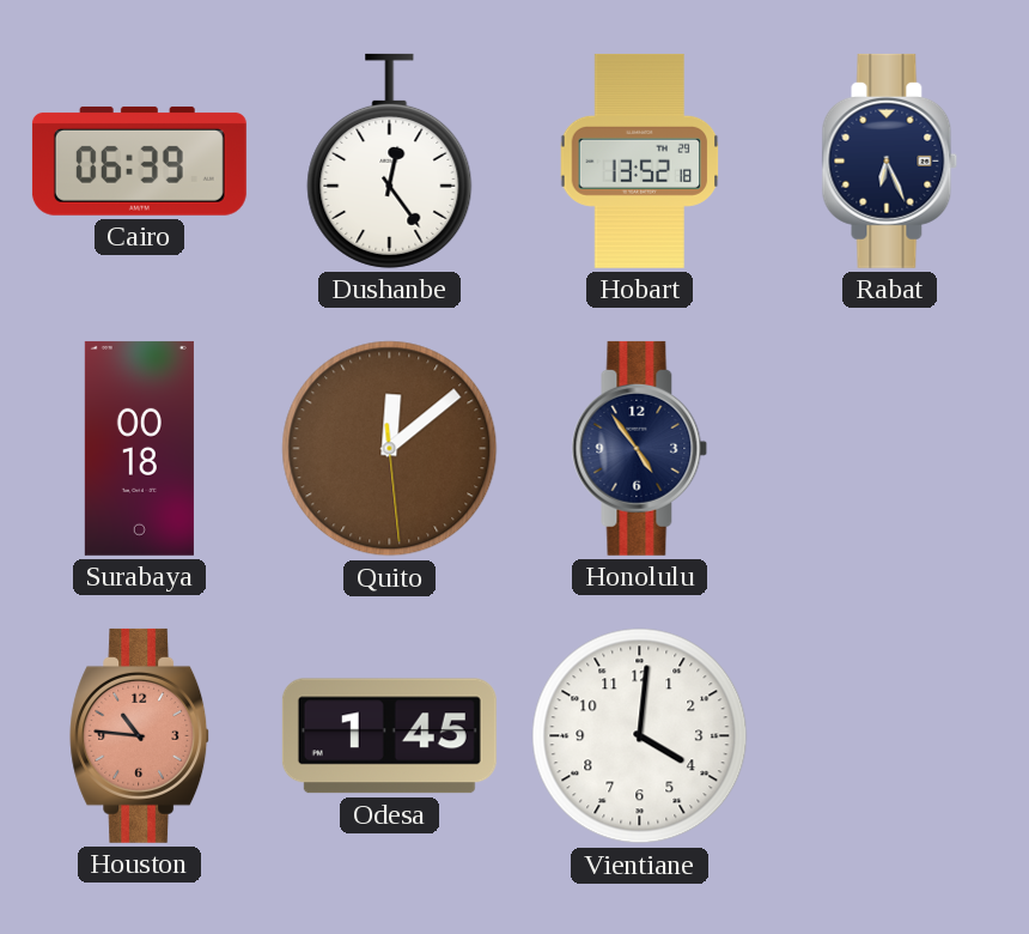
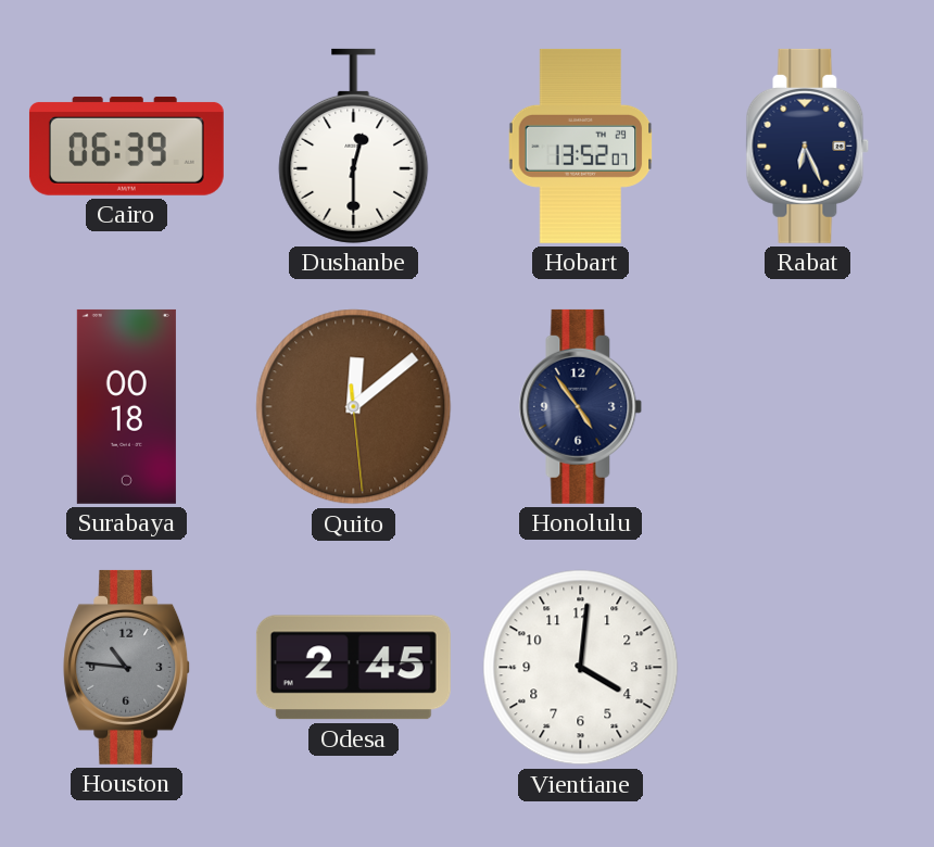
Dushanbe: 12:24 -> 12:30 (354, 146)
Hobart: 13:52:18 -> 13:52:07 (581, 146)
Houston dial: salmon -> grey (127, 667)
Odesa: 1:45 -> 2:45 (353, 668)
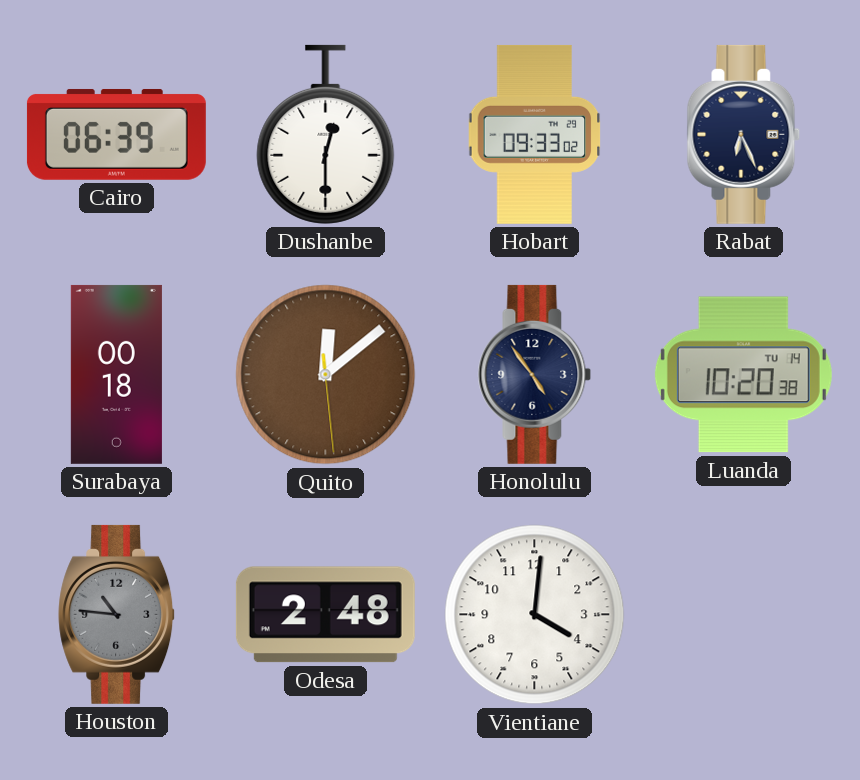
Hobart: 13:52 -> 09:33 (535, 134)
Luanda: none -> 10:20 (743, 375)
Odesa: 2:45 -> 2:48 (325, 615)
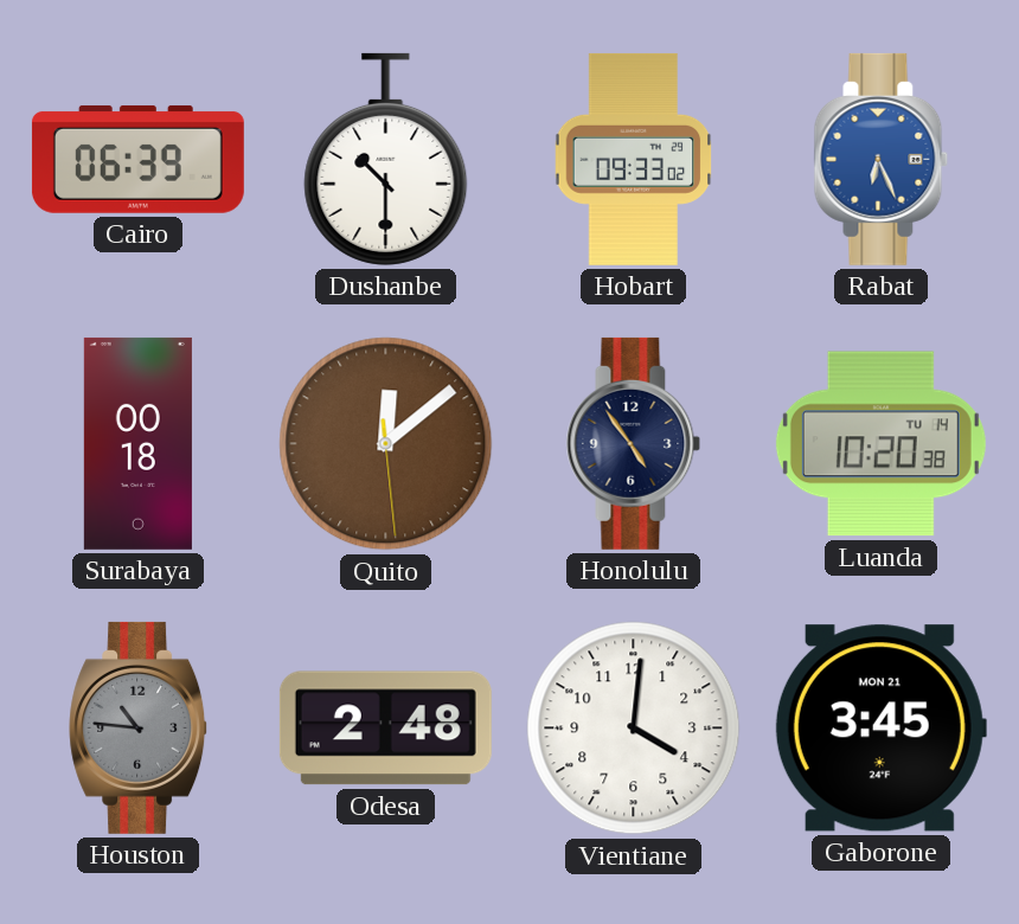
Dushanbe: 12:30 -> 10:30 (386, 159)
Rabat dial: navy -> blue (882, 159)
Gaborone: none -> 3:45 (880, 729)
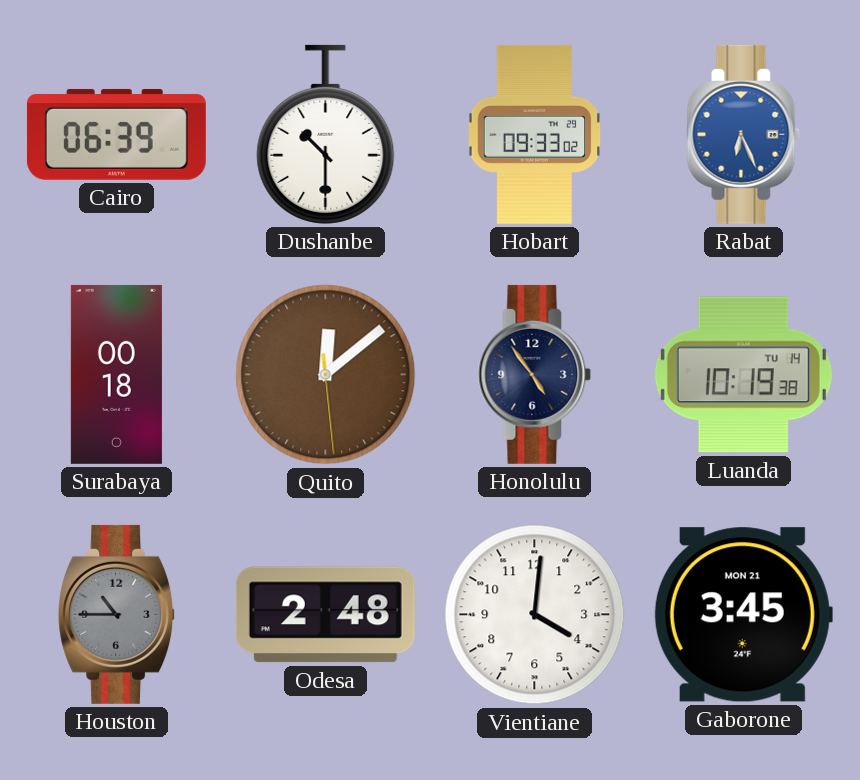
Luanda: 10:20 -> 10:19 (743, 375)
Houston: 10:46 -> 10:45 (117, 614)
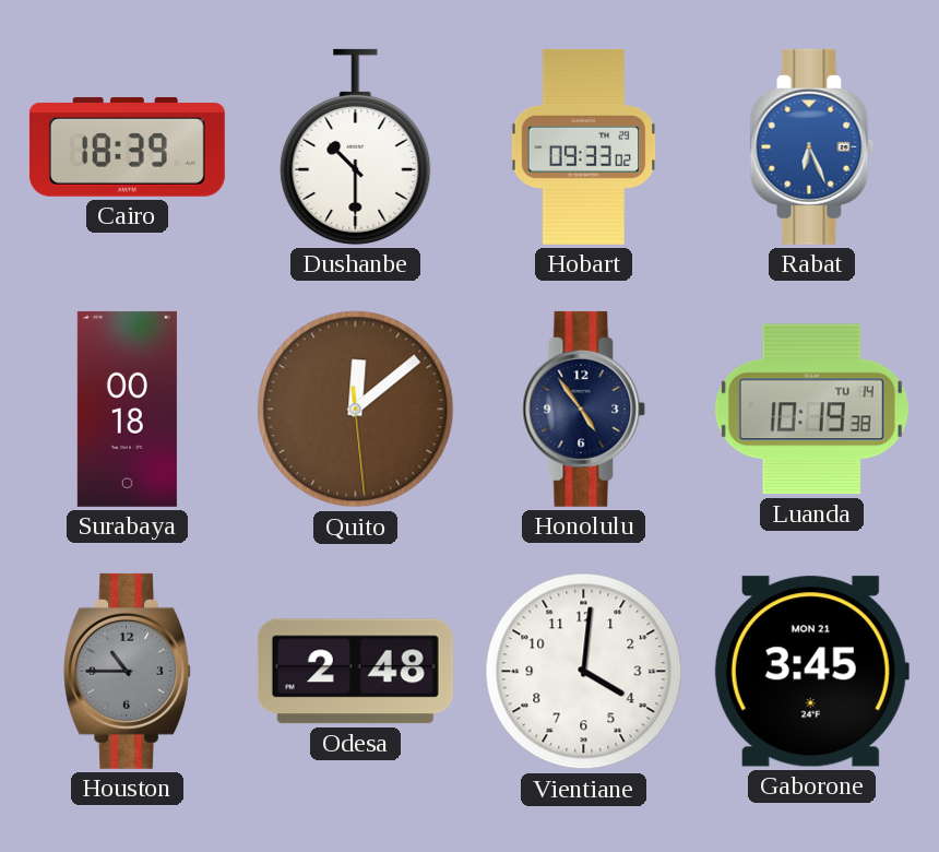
Cairo: 06:39 -> 18:39 (127, 146)
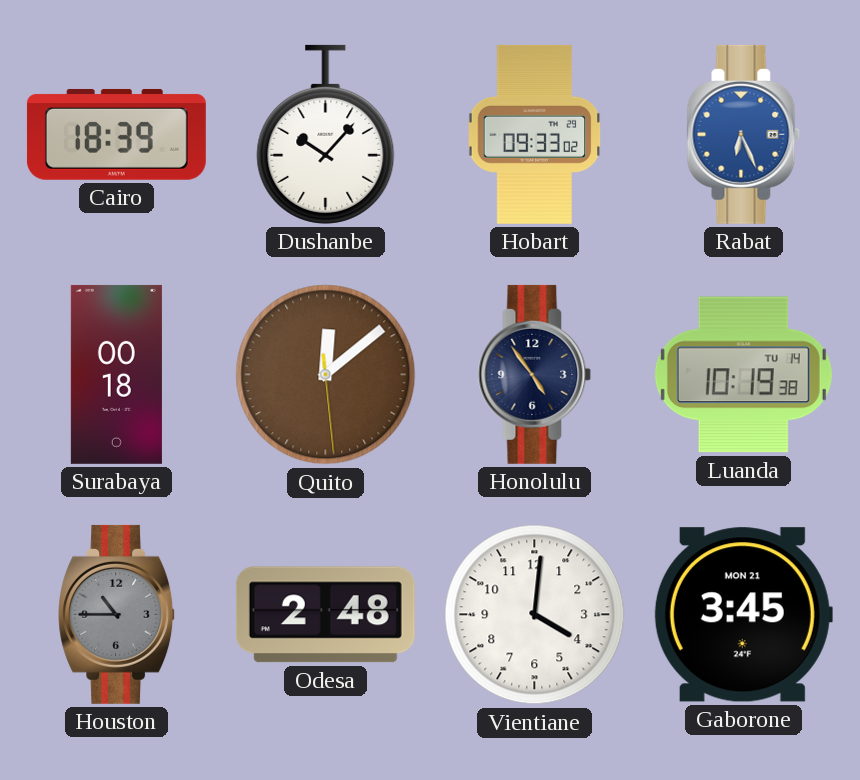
Dushanbe: 10:30 -> 10:07 (326, 134)
